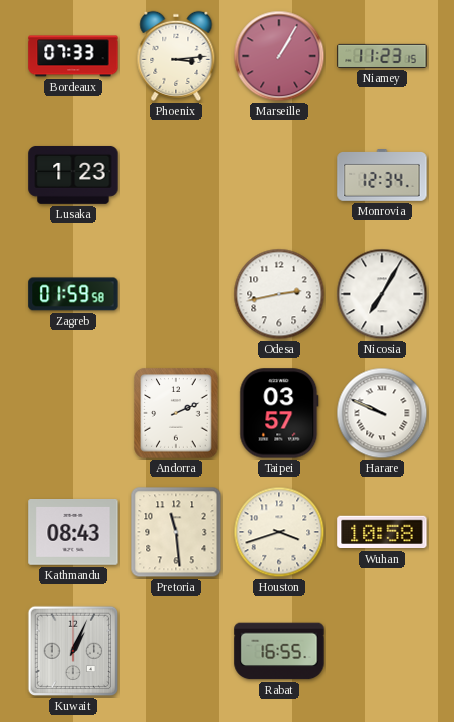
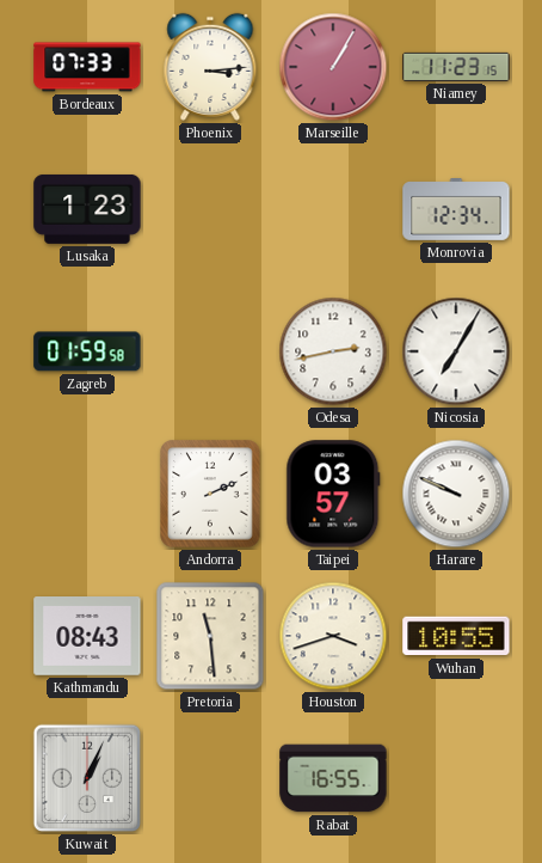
Wuhan: 10:58 -> 10:55 (456, 636)
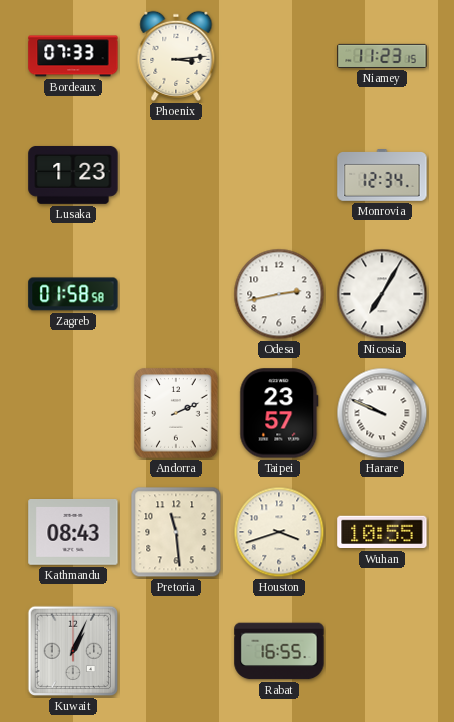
Marseille: 1:05 -> none (333, 67)
Zagreb: 01:59 -> 01:58 (73, 294)
Taipei: 03:57 -> 23:57 (279, 413)
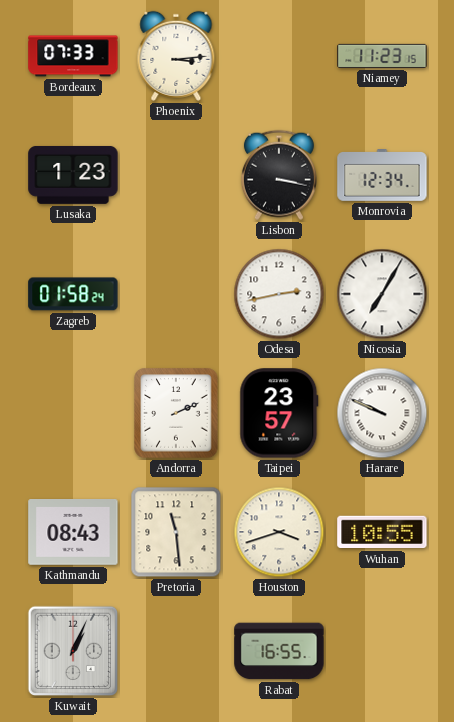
Lisbon: none -> 3:17 (279, 175)
Zagreb: 01:58:58 -> 01:58:24 (73, 294)
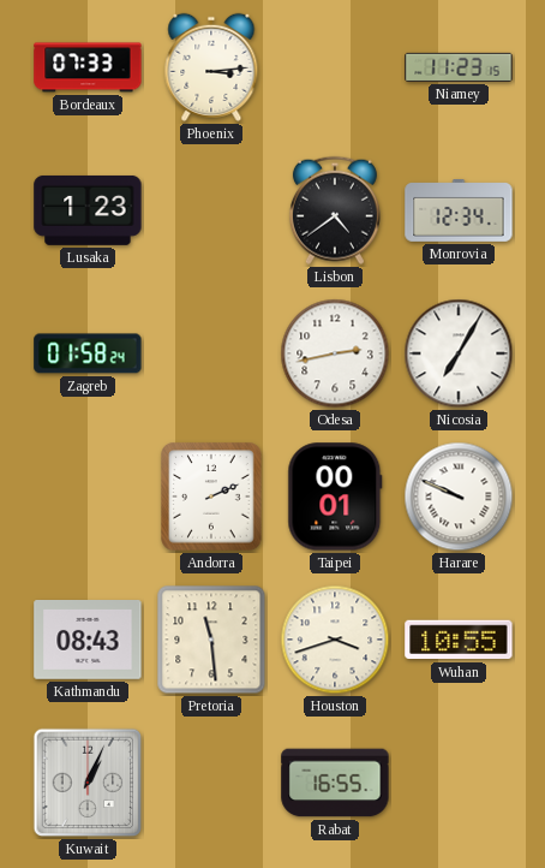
Lisbon: 3:17 -> 4:39 (335, 210)
Taipei: 23:57 -> 00:01 (335, 497)
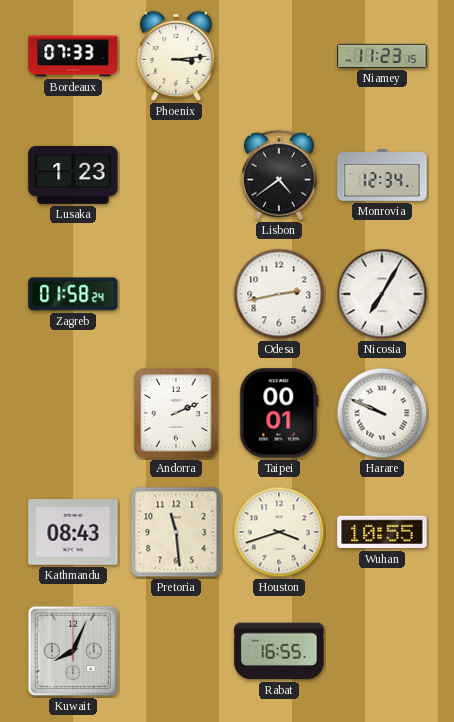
Kuwait: 1:04 -> 8:04 (73, 651)
